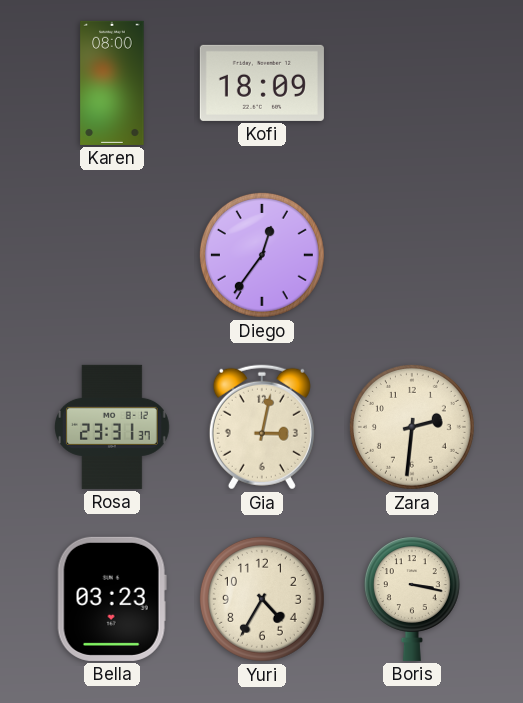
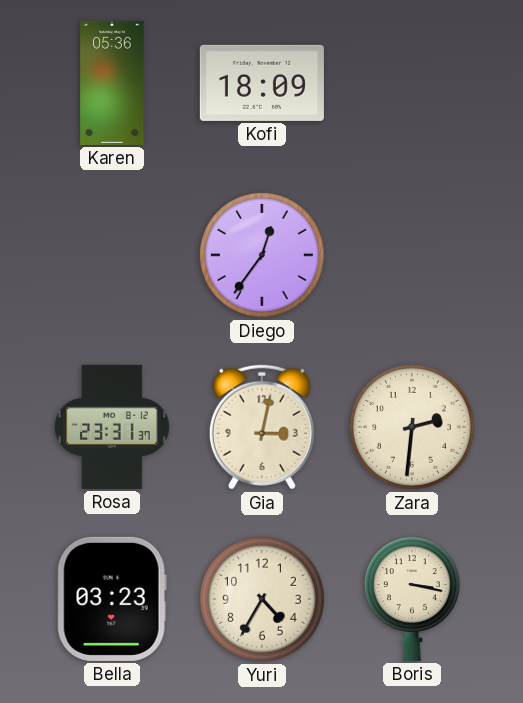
Karen: 08:00 -> 05:36 (112, 83)
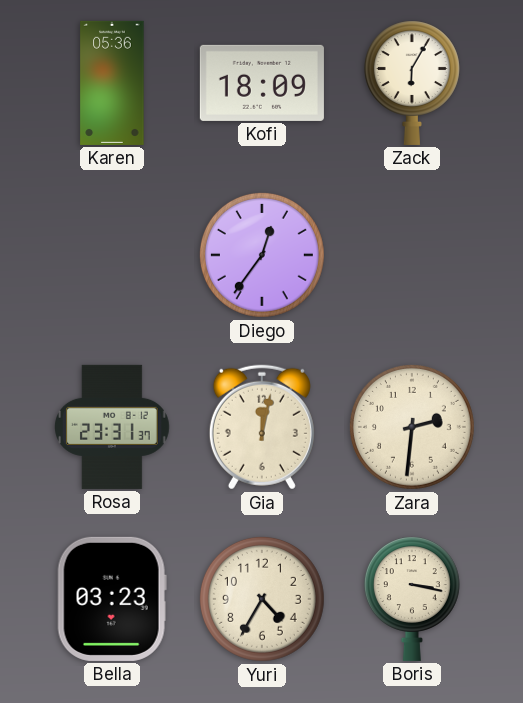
Zack: none -> 6:05 (412, 83)
Gia: 3:02 -> 12:02 (262, 427)
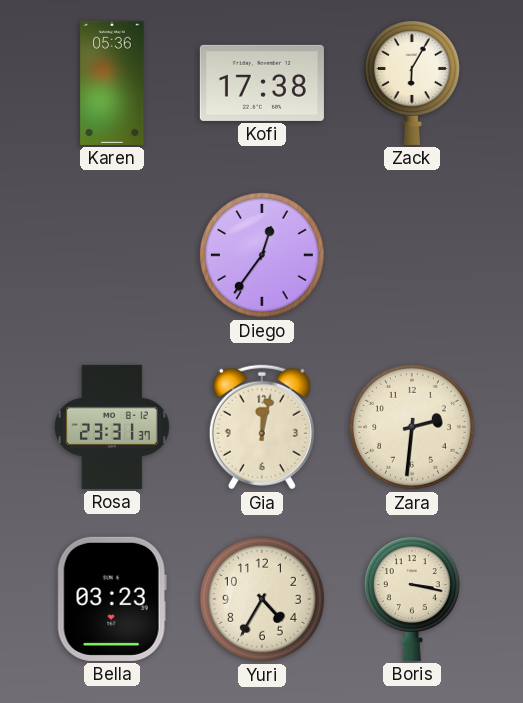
Kofi: 18:09 -> 17:38 (262, 83)
